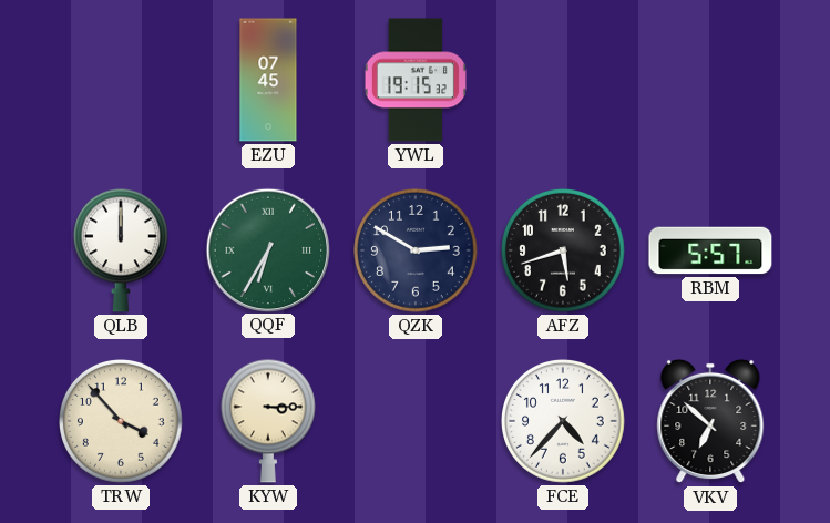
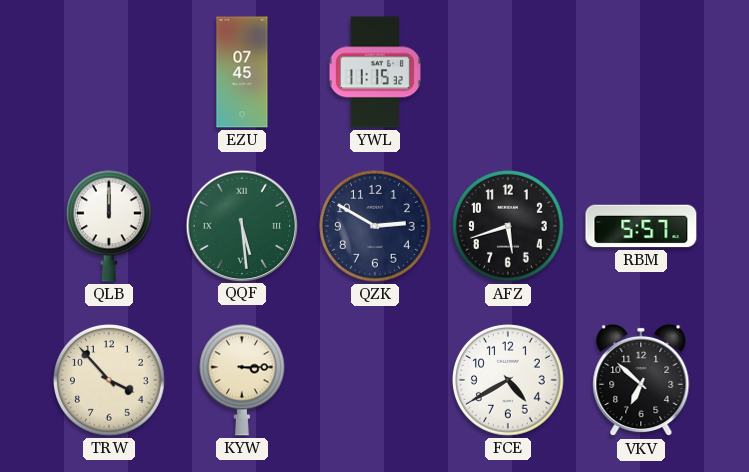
YWL: 19:15 -> 11:15 (375, 72)
QQF: 6:35 -> 5:29 (241, 225)
FCE: 4:37 -> 4:40 (509, 381)
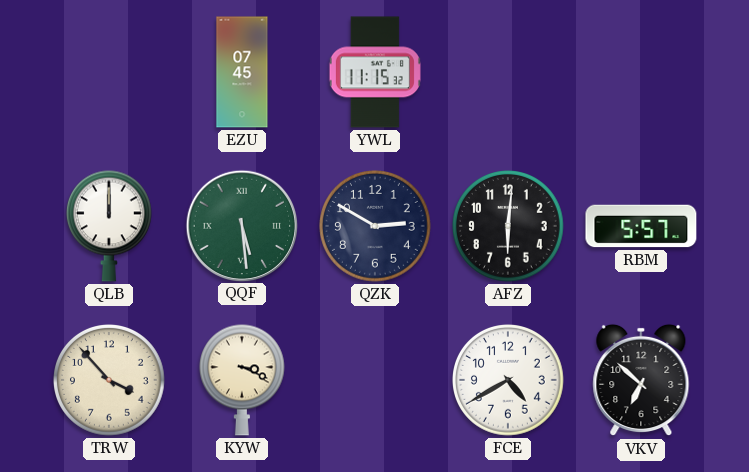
AFZ: 5:42 -> 6:01 (509, 227)
KYW: 3:15 -> 3:19 (242, 380)
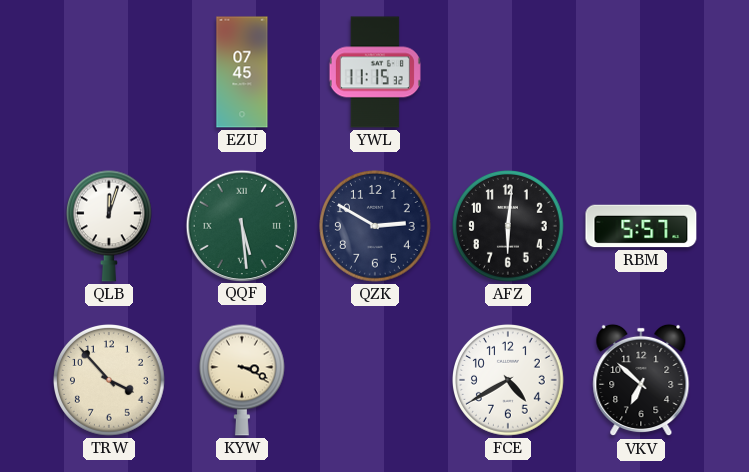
QLB: 12:00 -> 12:03 (109, 226)
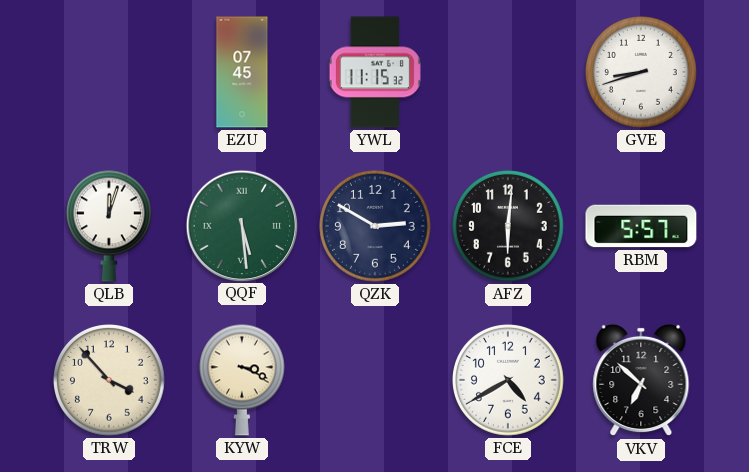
GVE: none -> 8:42 (642, 73)
